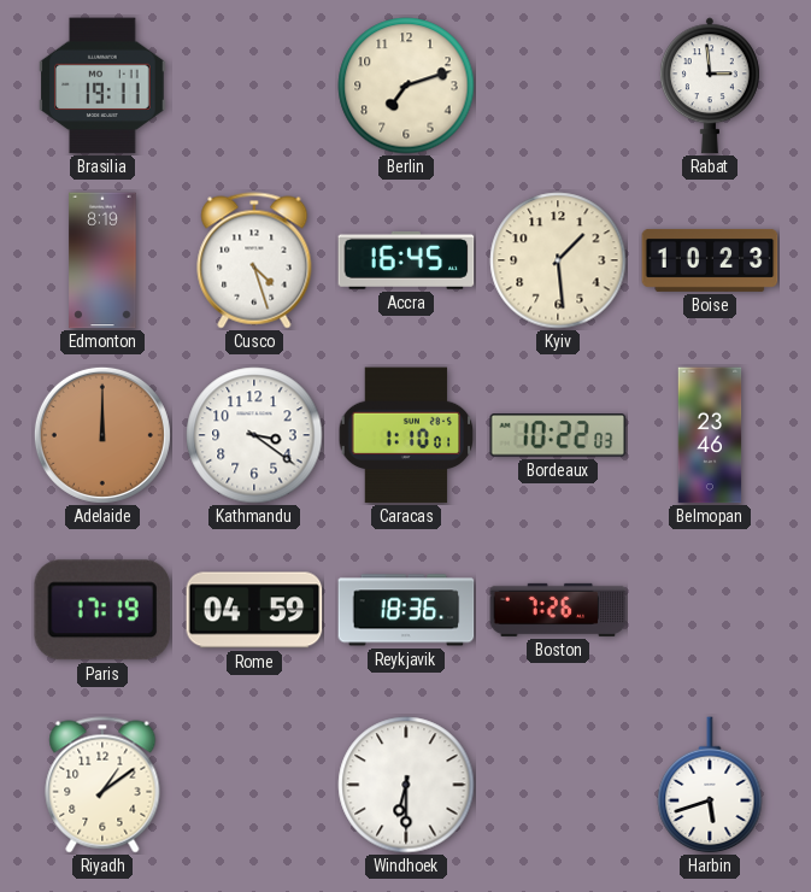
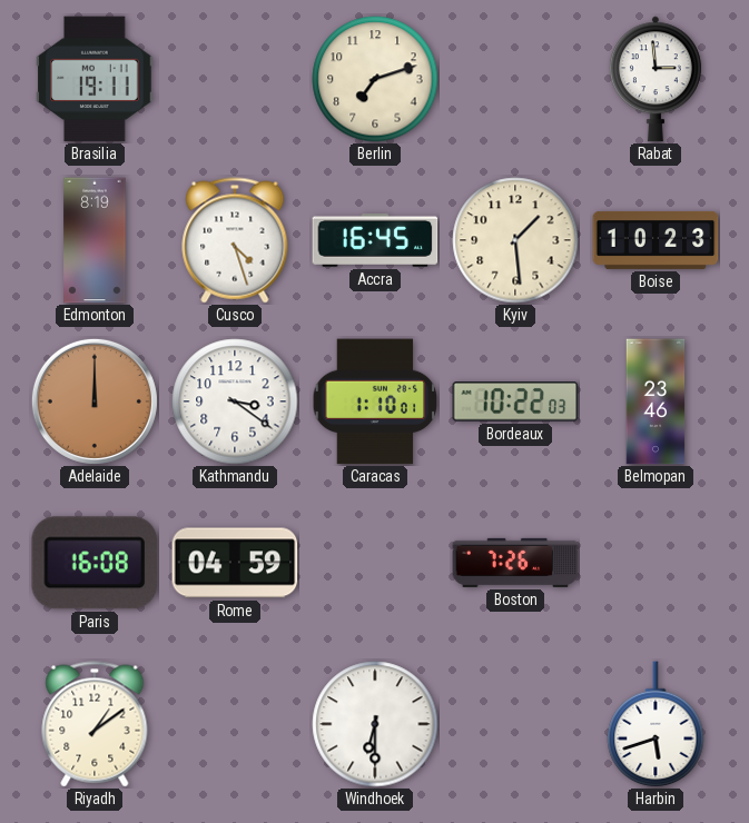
Paris: 17:19 -> 16:08 (93, 563)
Reykjavik: 18:36 -> none (406, 610)
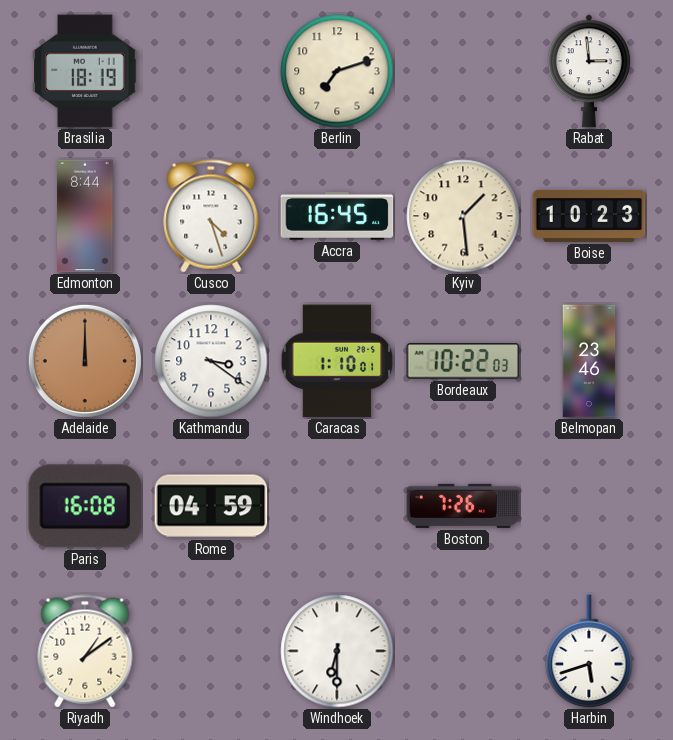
Brasilia: 19:11 -> 18:19 (85, 71)
Edmonton: 8:19 -> 8:44 (85, 216)
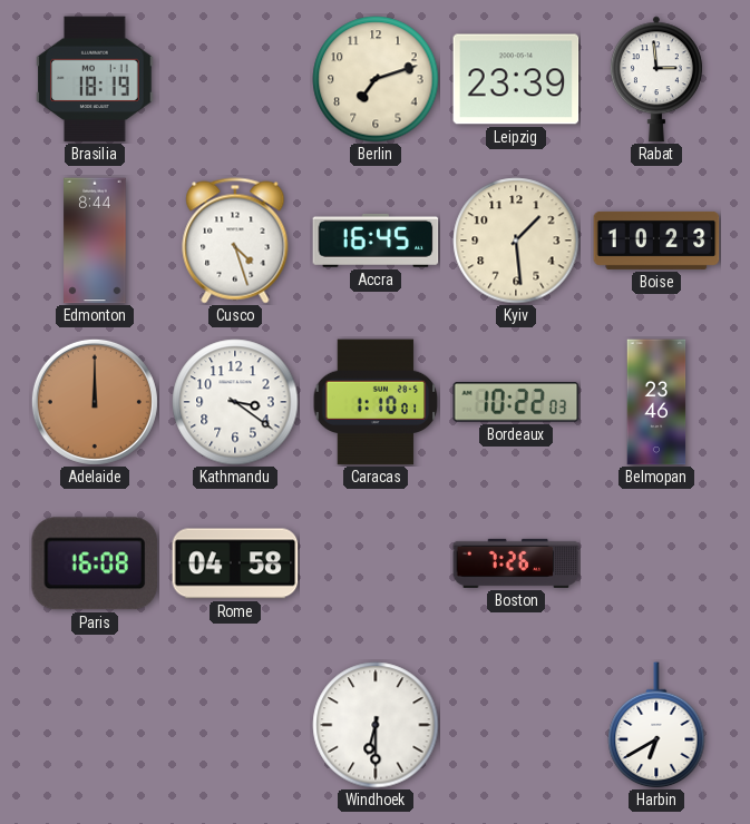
Leipzig: none -> 23:39 (516, 79)
Rome: 04:59 -> 04:58 (235, 563)
Riyadh: 1:09 -> none (85, 651)
Harbin: 5:42 -> 6:40 (656, 725)
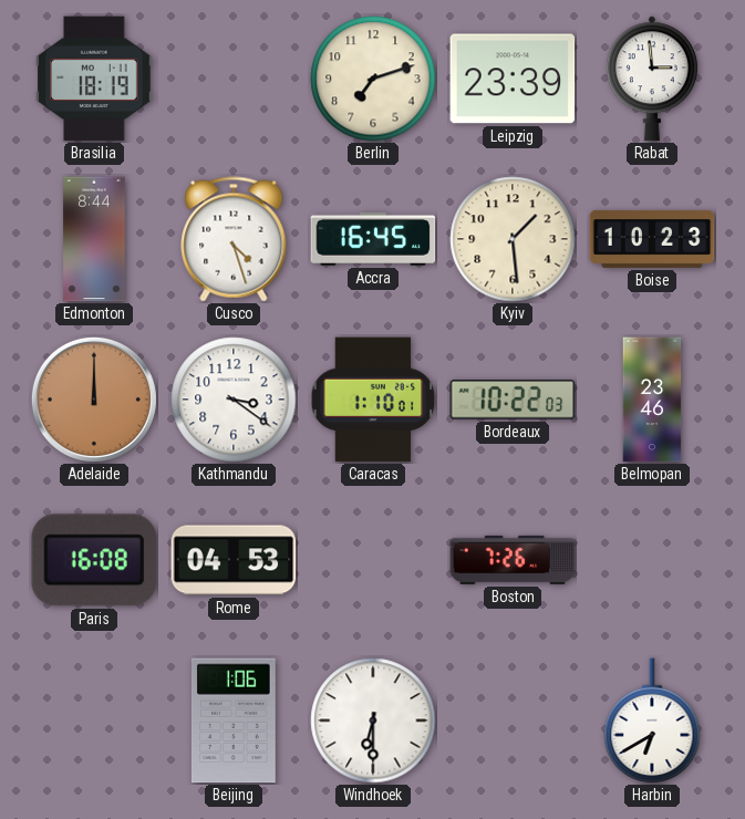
Rome: 04:58 -> 04:53 (234, 560)
Beijing: none -> 1:06 (234, 720)
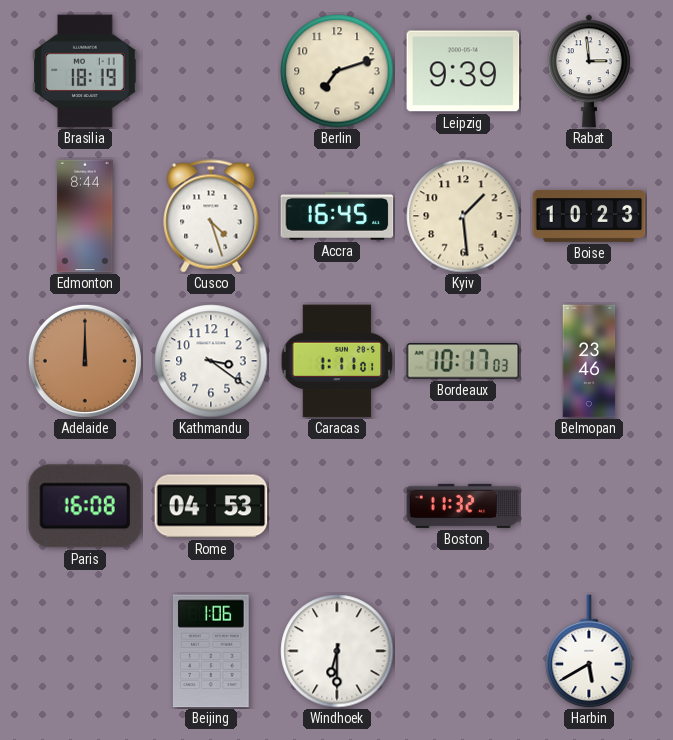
Leipzig: 23:39 -> 9:39 (463, 71)
Caracas: 1:10 -> 1:11 (337, 361)
Bordeaux: 10:22 -> 10:17 (463, 361)
Boston: 7:26 -> 11:32 (463, 506)
Harbin: 6:40 -> 5:40 (589, 651)
